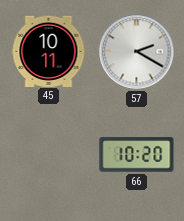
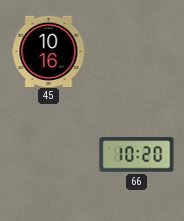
45: 10:11 -> 10:16 (49, 51)
57: 2:20 -> none (137, 52)
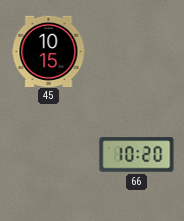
45: 10:16 -> 10:15 (49, 51)
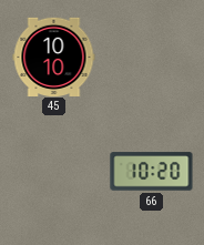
45: 10:15 -> 10:10 (54, 57)
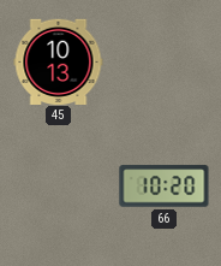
45: 10:10 -> 10:13 (59, 61)
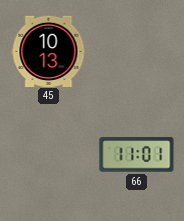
66: 10:20 -> 11:01 (137, 155)
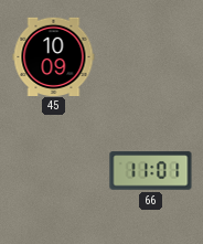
45: 10:13 -> 10:09 (54, 56)
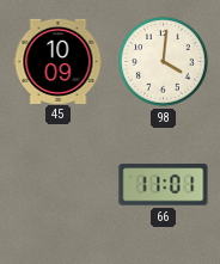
98: none -> 4:01 (164, 62)
